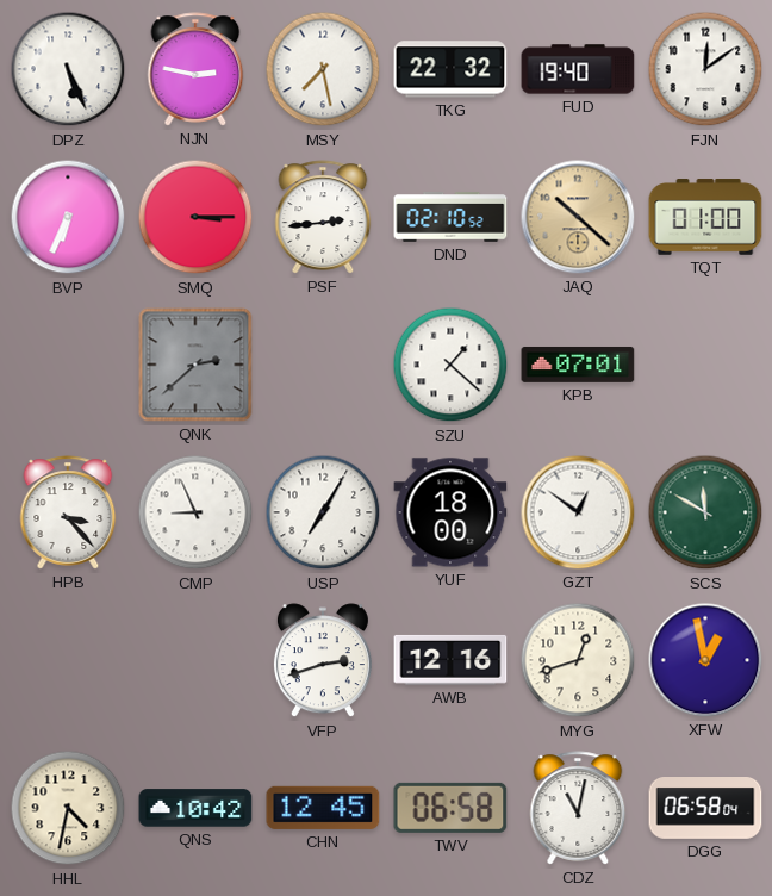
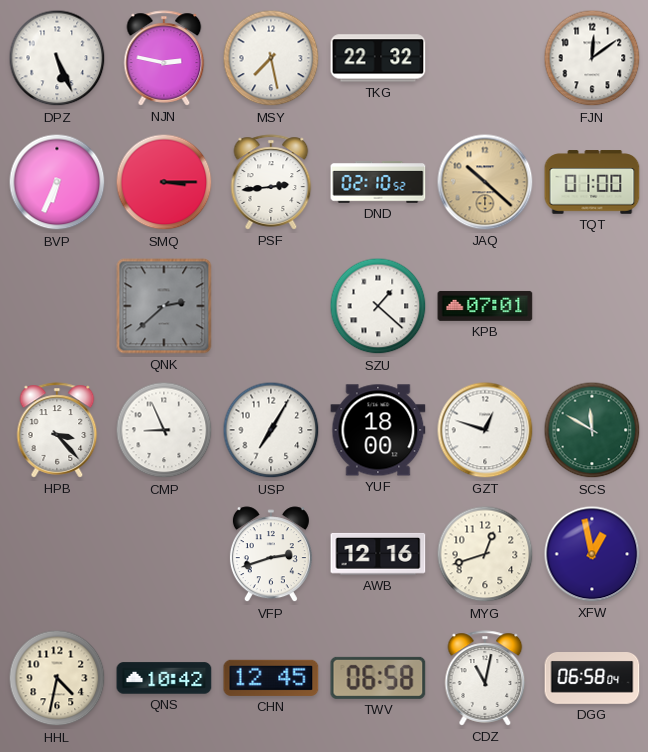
FUD: 19:40 -> none (578, 69)
GZT: 12:51 -> 12:48 (485, 430)
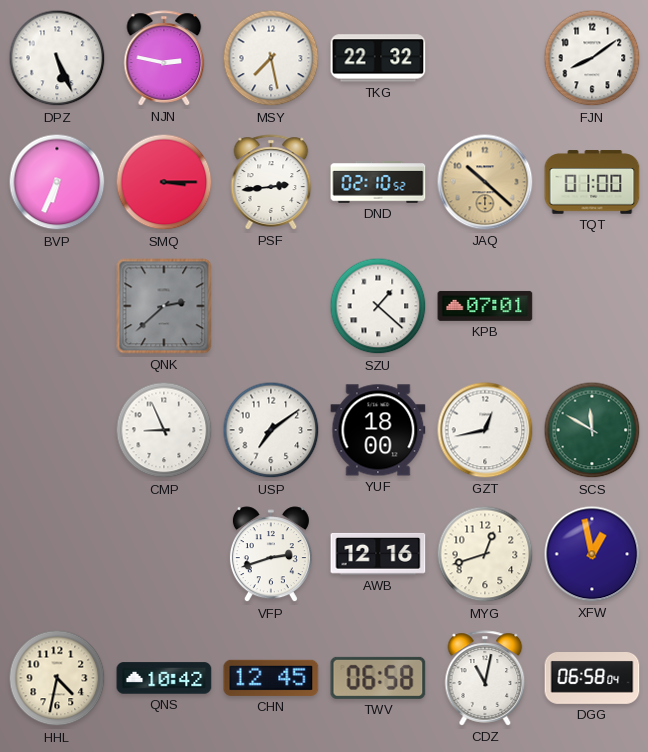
FJN: 12:09 -> 8:09 (592, 58)
HPB: 3:23 -> none (57, 430)
USP: 7:05 -> 7:09 (271, 430)
GZT: 12:48 -> 12:43 (485, 430)
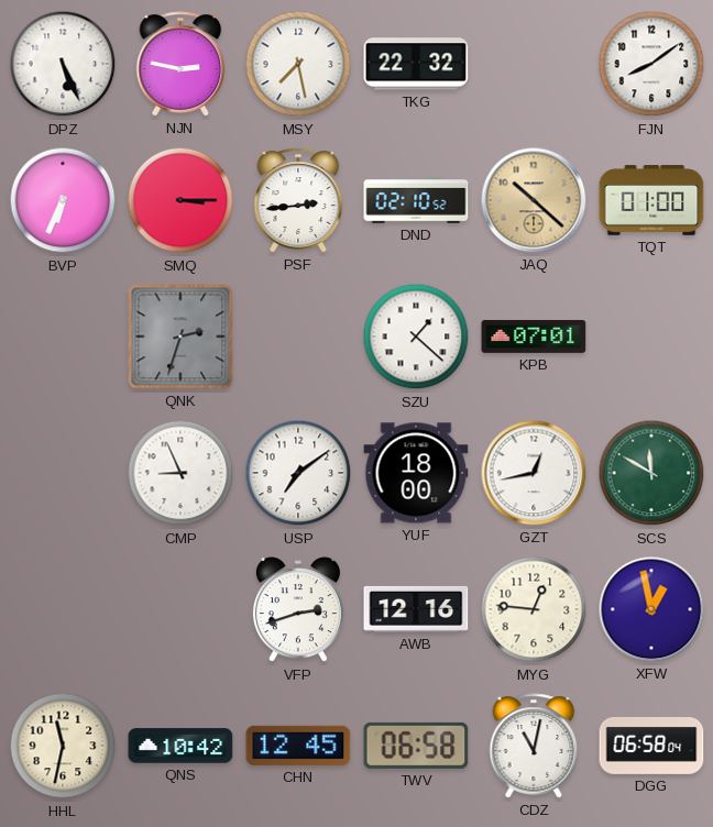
QNK: 2:38 -> 2:33 (180, 337)
MYG: 12:42 -> 12:46 (534, 609)
HHL: 4:32 -> 11:32 (63, 746)
